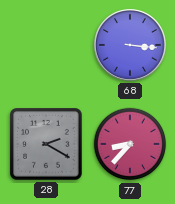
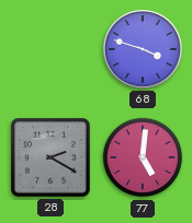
68: 3:16 -> 3:48 (144, 50)
77: 8:37 -> 5:01 (143, 157)
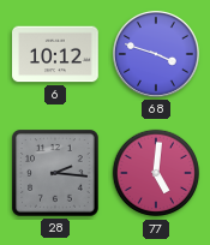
6: none -> 10:12 (55, 54)
28: 2:20 -> 2:16 (55, 173)
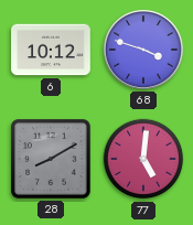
28: 2:16 -> 8:10 (51, 159)
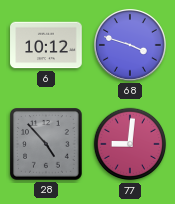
28: 8:10 -> 4:53 (46, 144)
77: 5:01 -> 9:01 (130, 144)
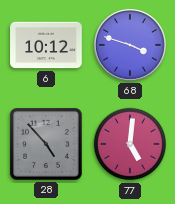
77: 9:01 -> 5:01 (130, 144)
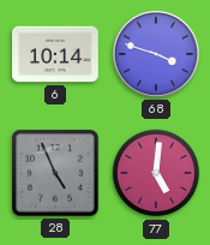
6: 10:12 -> 10:14 (55, 54)
28: 4:53 -> 4:56 (55, 173)
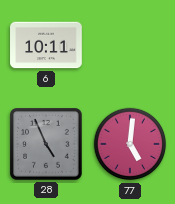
6: 10:14 -> 10:11 (46, 45)
68: 3:48 -> none (157, 55)
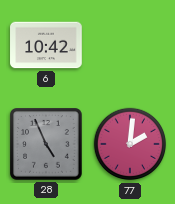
6: 10:11 -> 10:42 (46, 45)
77: 5:01 -> 2:01 (130, 144)
